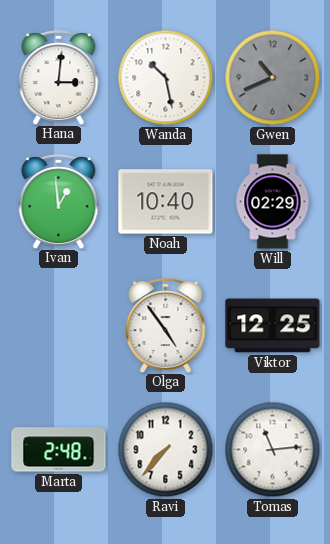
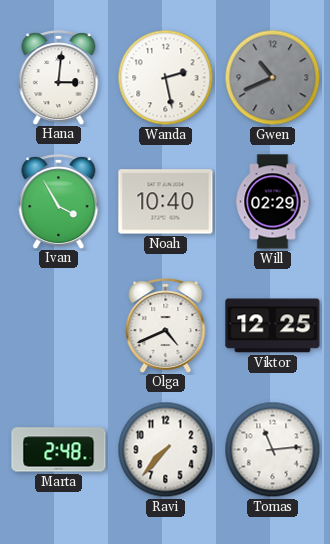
Wanda: 10:28 -> 2:28 (166, 78)
Ivan: 12:59 -> 3:55 (59, 201)
Olga: 4:54 -> 4:41 (166, 325)
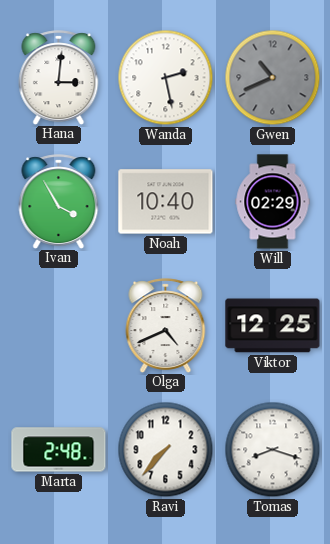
Tomas: 11:14 -> 8:18 (273, 450)
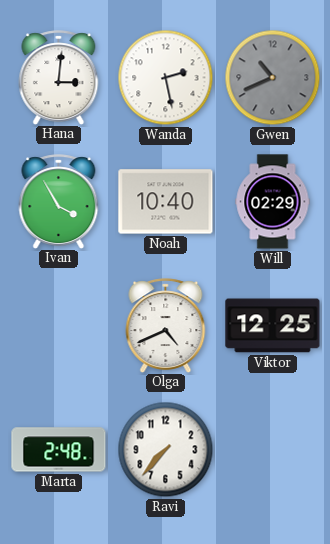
Tomas: 8:18 -> none (273, 450)
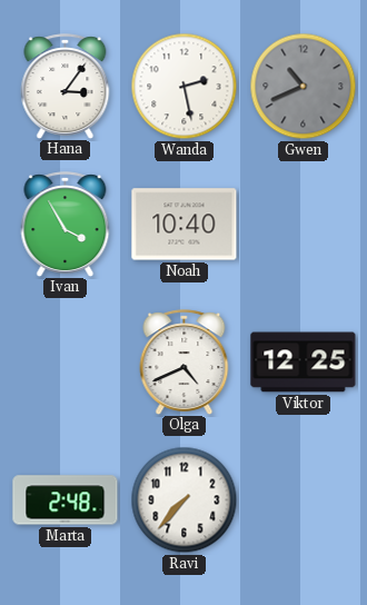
Hana: 3:01 -> 3:06 (66, 86)
Will: 02:29 -> none (273, 202)
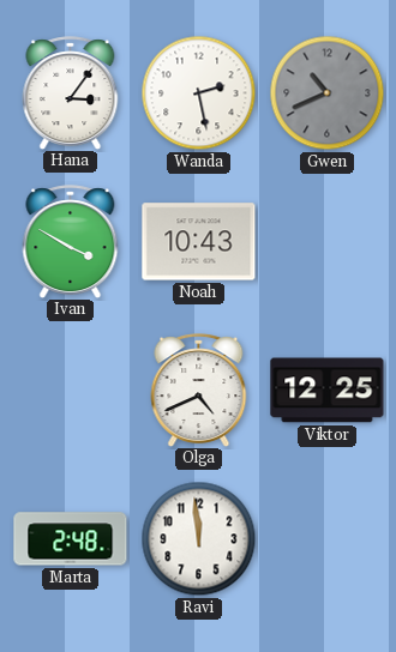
Ivan: 3:55 -> 3:50 (71, 241)
Noah: 10:40 -> 10:43 (199, 242)
Ravi: 7:37 -> 11:59 (199, 539)
